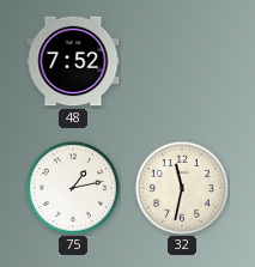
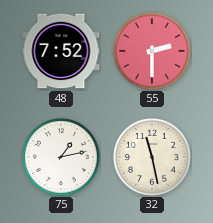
55: none -> 2:30 (153, 52)
32: 11:32 -> 11:28 (153, 158)
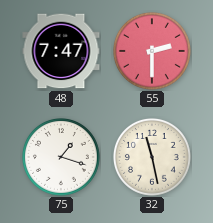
48: 7:52 -> 7:47 (61, 51)
75: 1:13 -> 1:18 (62, 158)
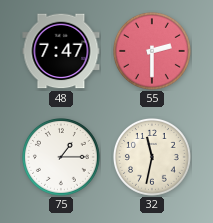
75: 1:18 -> 1:15 (62, 158)
32: 11:28 -> 11:32 (153, 158)
